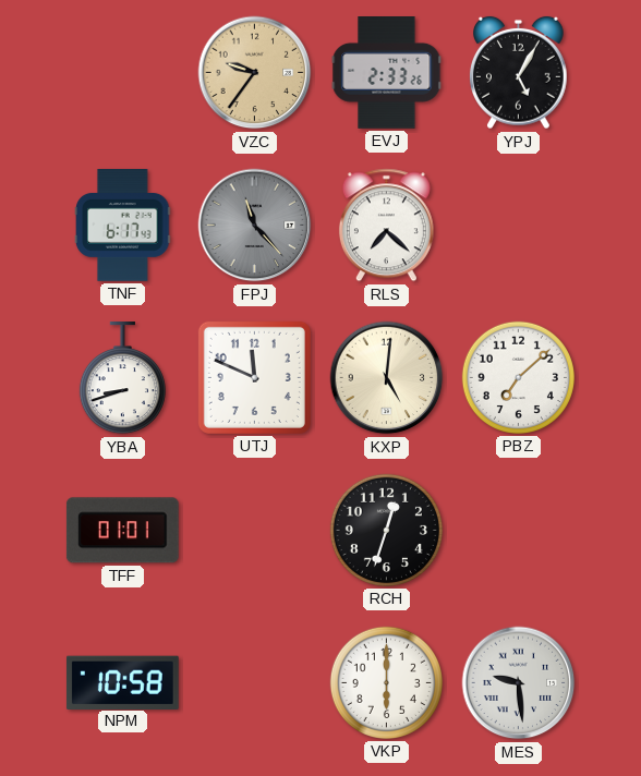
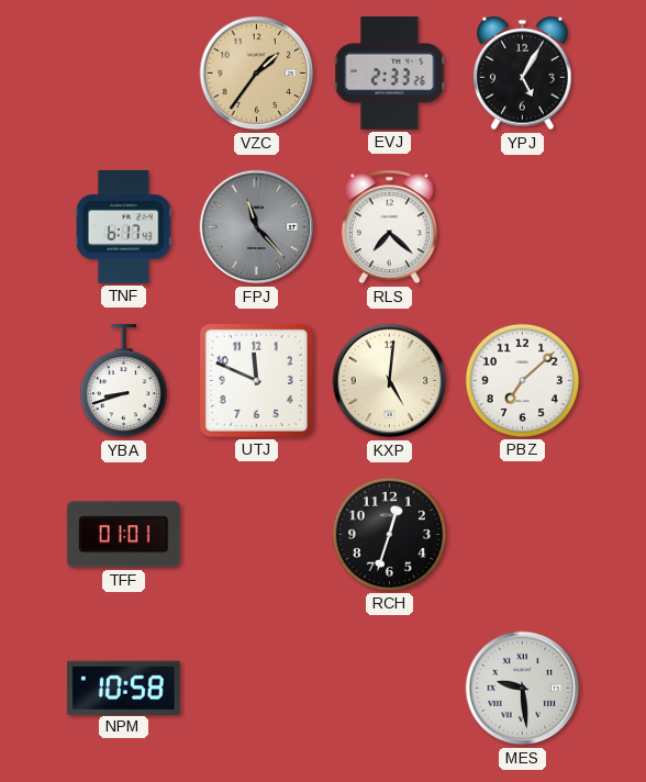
VZC: 9:36 -> 1:36 (257, 74)
VKP: 6:00 -> none (386, 682)
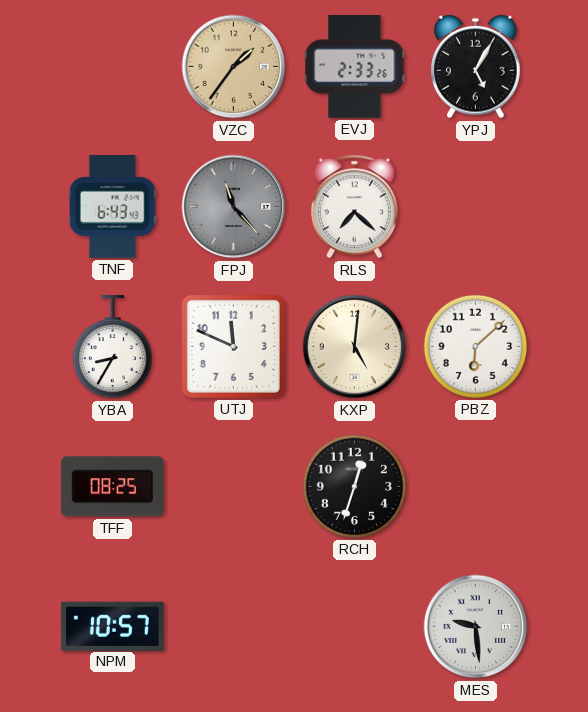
TNF: 6:17 -> 6:43 (113, 207)
YBA: 8:42 -> 8:35 (112, 348)
PBZ: 7:08 -> 6:08 (475, 346)
TFF: 01:01 -> 08:25 (112, 487)
NPM: 10:58 -> 10:57 (112, 626)
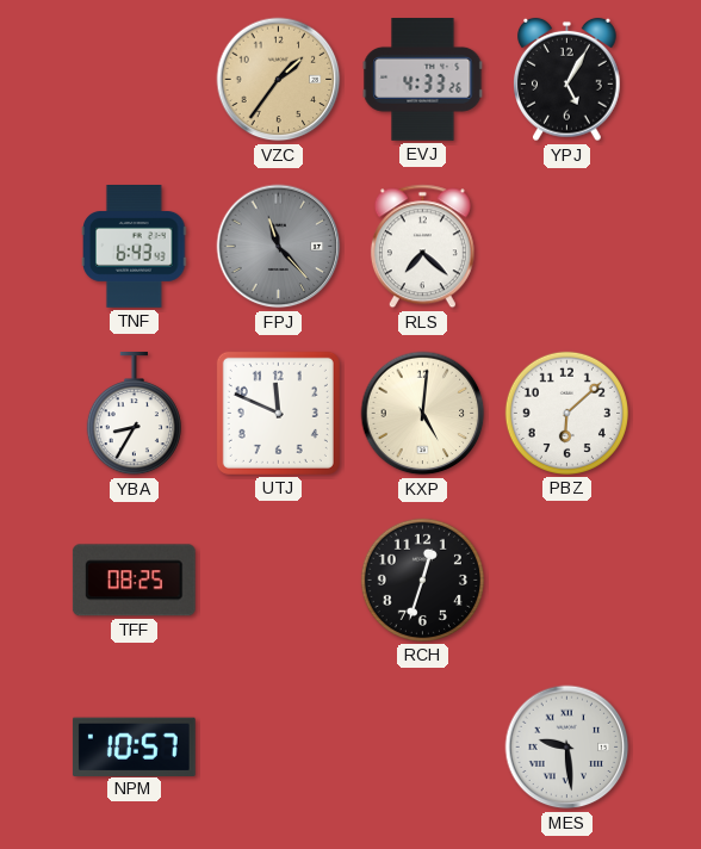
EVJ: 2:33 -> 4:33 (423, 80)
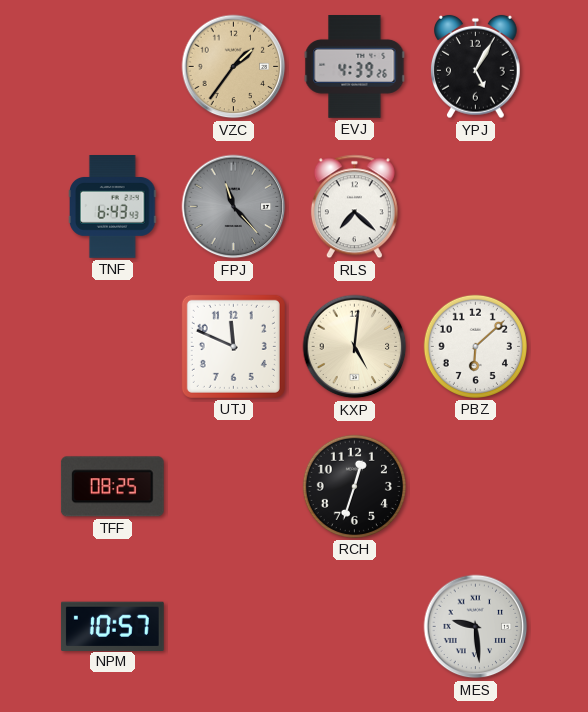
EVJ: 4:33 -> 4:39 (355, 67)
YBA: 8:35 -> none (134, 415)
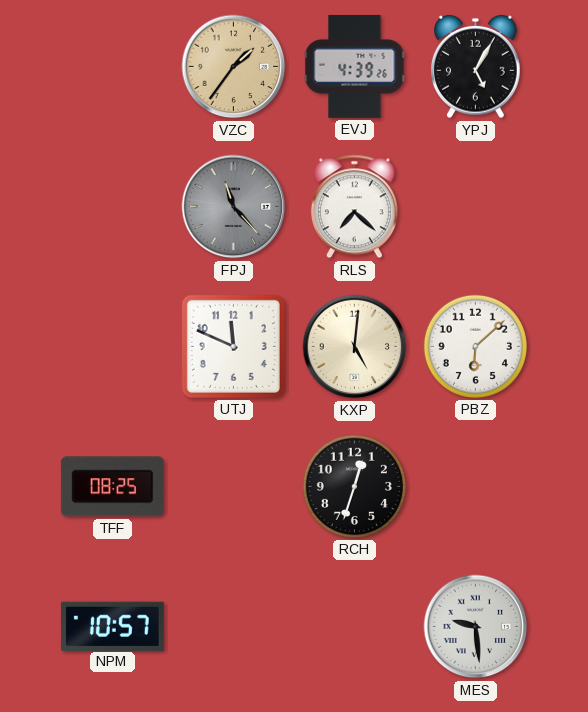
TNF: 6:43 -> none (113, 207)
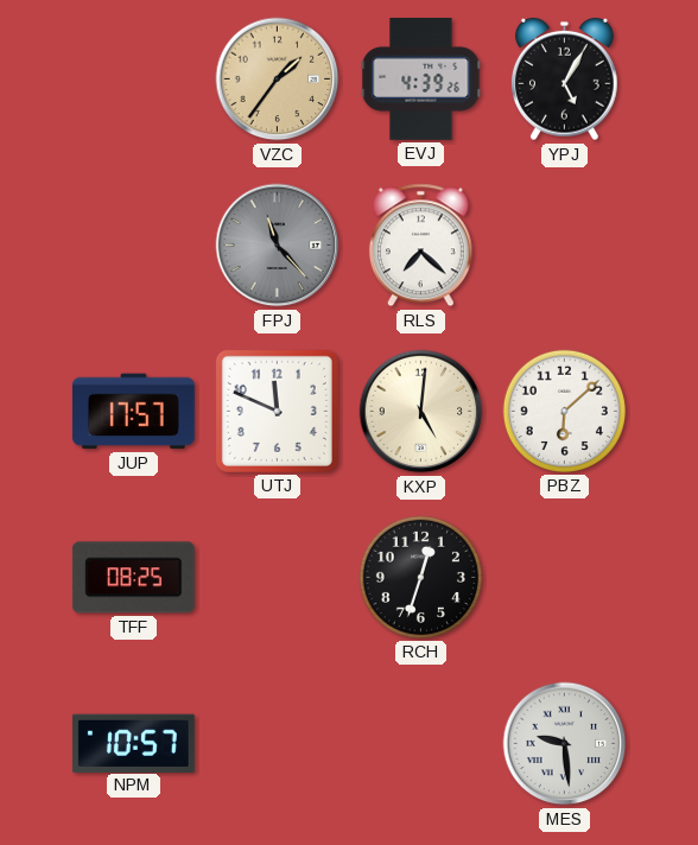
JUP: none -> 17:57 (133, 412)
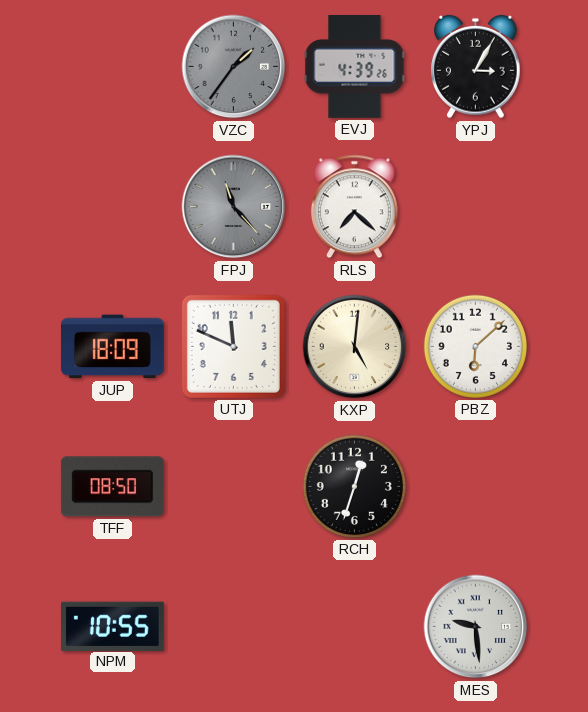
VZC dial: champagne -> grey (234, 67)
YPJ: 5:05 -> 3:05 (476, 67)
JUP: 17:57 -> 18:09 (112, 347)
TFF: 08:25 -> 08:50 (112, 487)
NPM: 10:57 -> 10:55 (112, 626)
